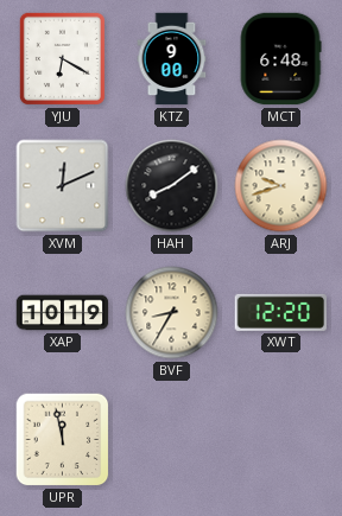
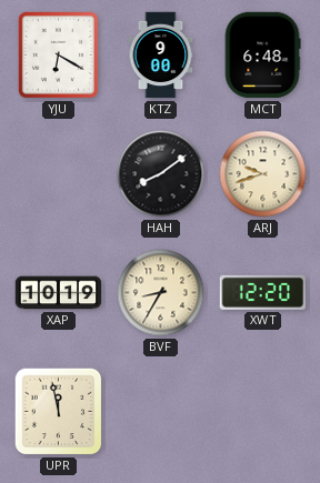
XVM: 12:11 -> none (63, 186)
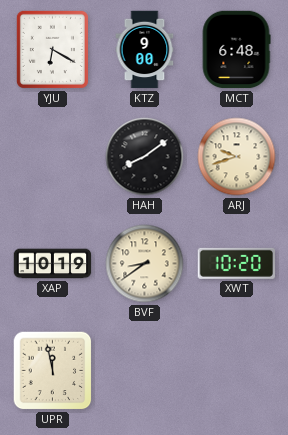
BVF: 8:35 -> 8:39 (145, 264)
XWT: 12:20 -> 10:20 (237, 263)
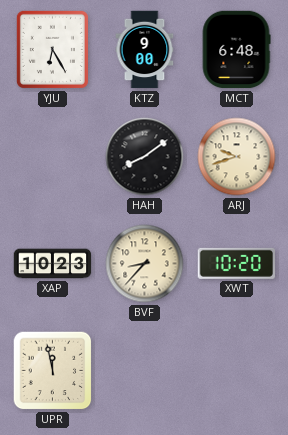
YJU: 6:20 -> 6:25 (52, 49)
XAP: 10:19 -> 10:23 (53, 264)
BVF: 8:39 -> 8:37 (145, 264)
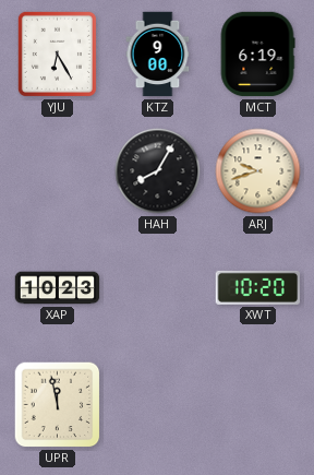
MCT: 6:48 -> 6:19 (257, 55)
HAH: 8:09 -> 8:05 (158, 171)
BVF: 8:37 -> none (145, 264)
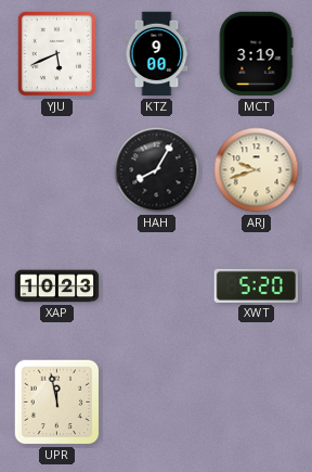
YJU: 6:25 -> 5:41 (56, 53)
MCT: 6:19 -> 3:19 (256, 54)
XWT: 10:20 -> 5:20 (257, 285)
